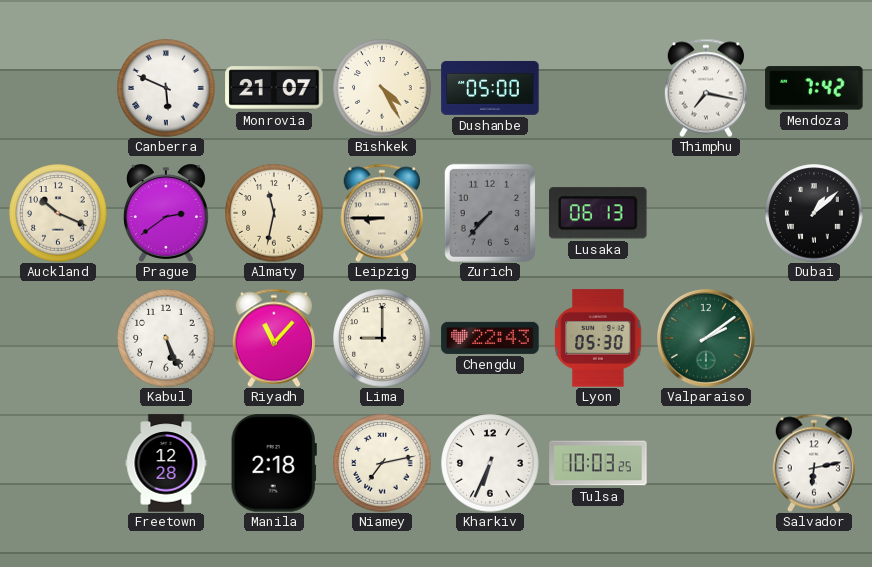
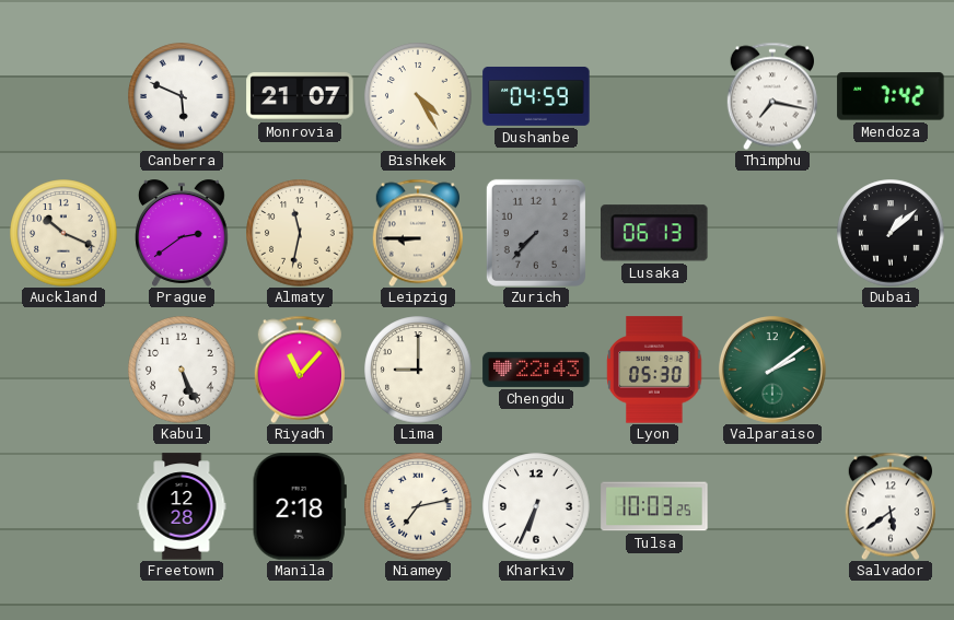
Dushanbe: 05:00 -> 04:59 (536, 96)
Salvador: 6:13 -> 5:39 (891, 506)
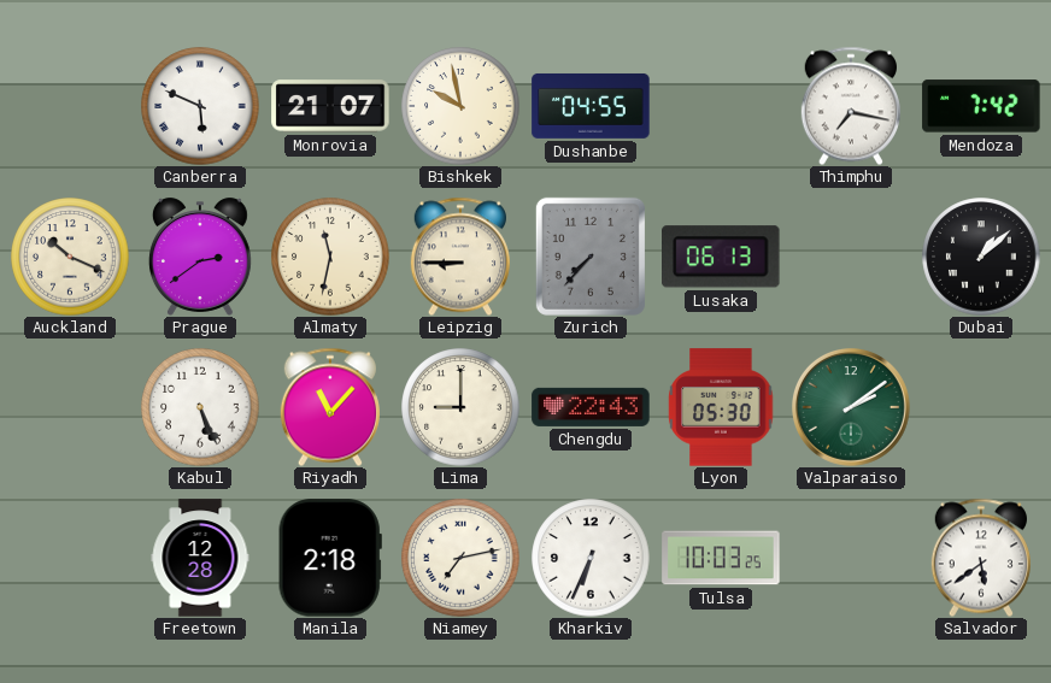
Bishkek: 4:25 -> 9:58 (460, 106)
Dushanbe: 04:59 -> 04:55 (591, 106)
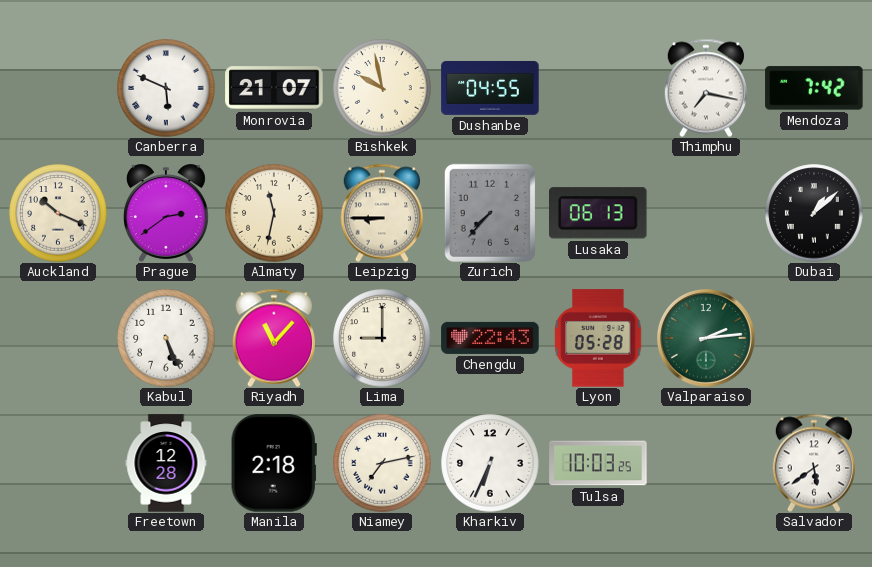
Lyon: 05:30 -> 05:28 (598, 338)
Valparaiso: 2:09 -> 2:14 (706, 338)
